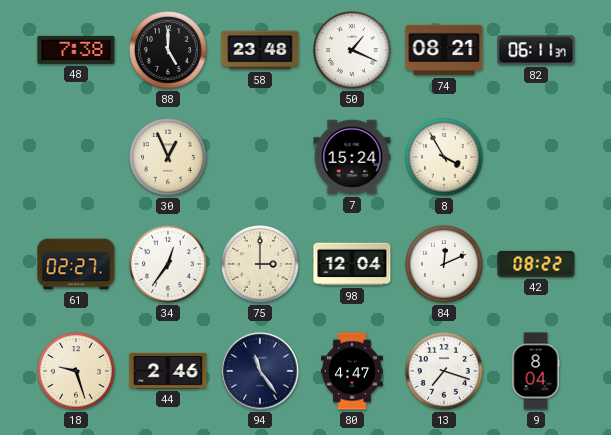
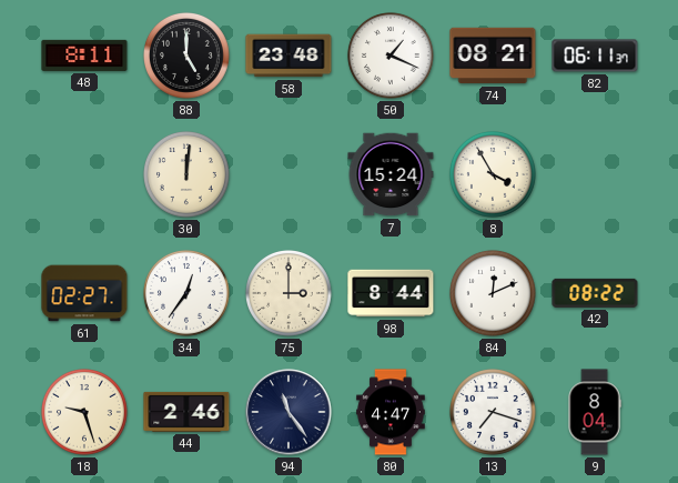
48: 7:38 -> 8:11 (84, 56)
30: 12:56 -> 12:01 (188, 175)
98: 12:04 -> 8:44 (391, 293)
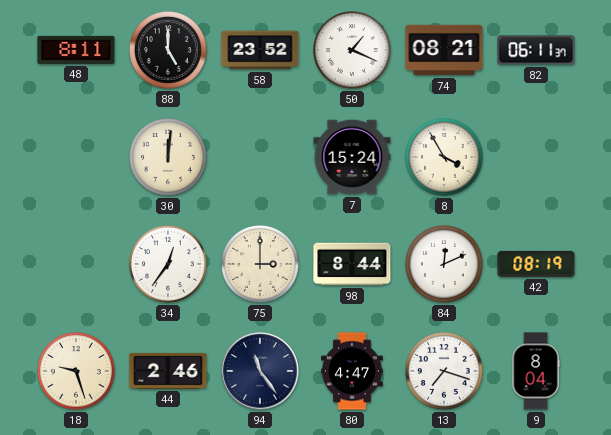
58: 23:48 -> 23:52 (260, 50)
61: 02:27 -> none (84, 293)
42: 08:22 -> 08:19 (536, 264)
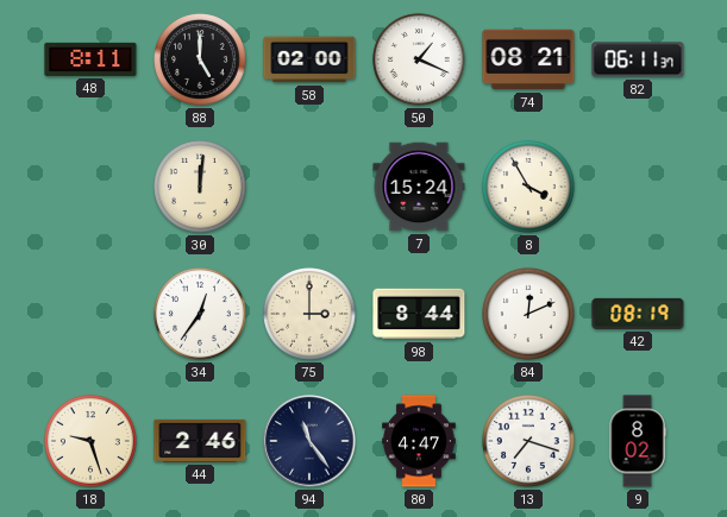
58: 23:52 -> 02:00 (309, 59)
9: 8:04 -> 8:02 (638, 441)
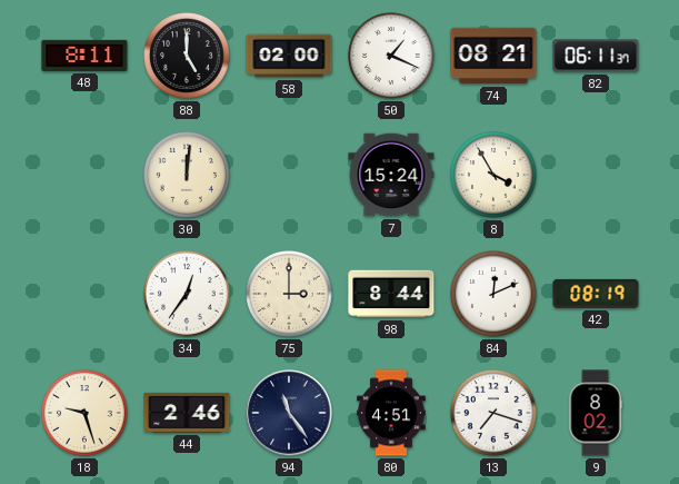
80: 4:47 -> 4:51 (391, 413)
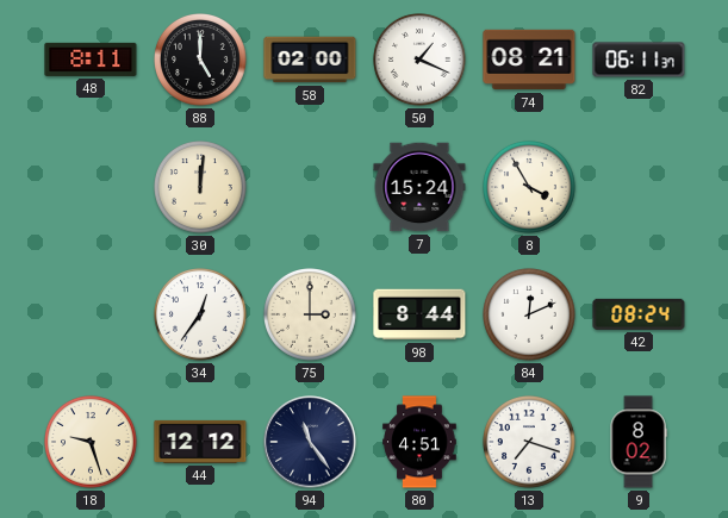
42: 08:19 -> 08:24 (639, 314)
44: 2:46 -> 12:12 (200, 442)
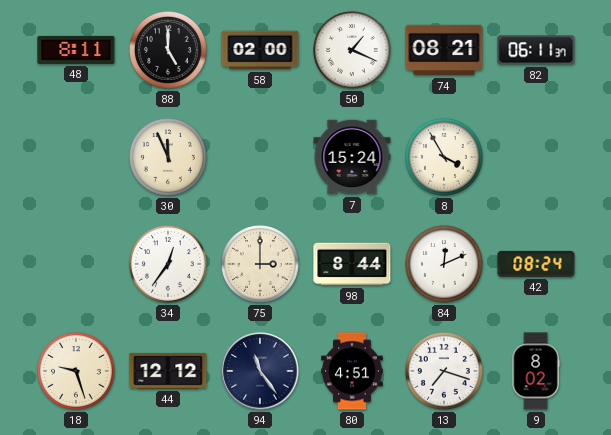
30: 12:01 -> 11:56 (169, 158)
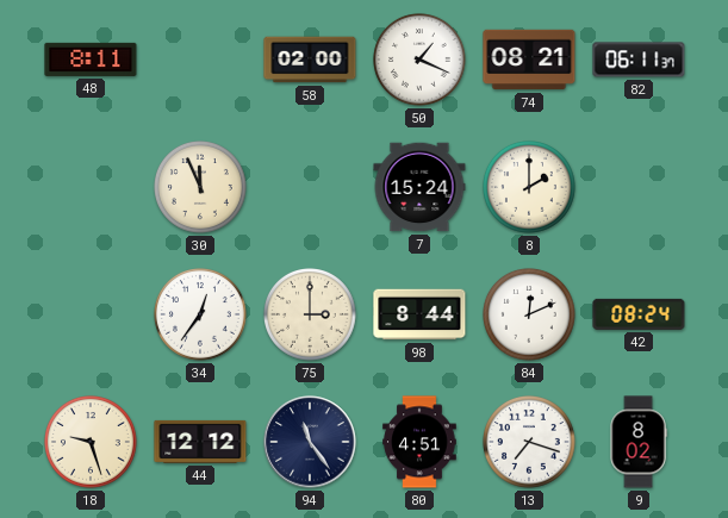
88: 5:00 -> none (169, 51)
8: 3:55 -> 2:00 (530, 188)
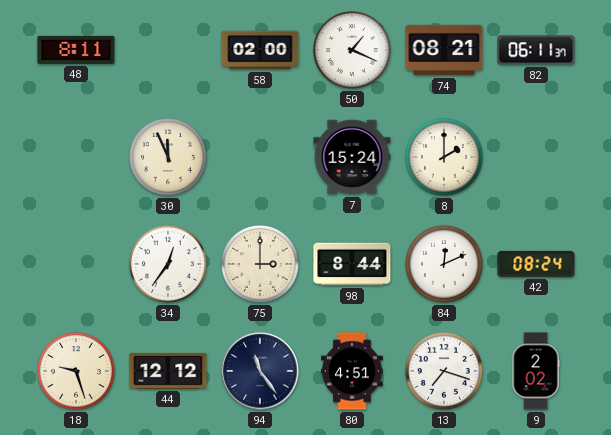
9: 8:02 -> 2:02 (536, 371)
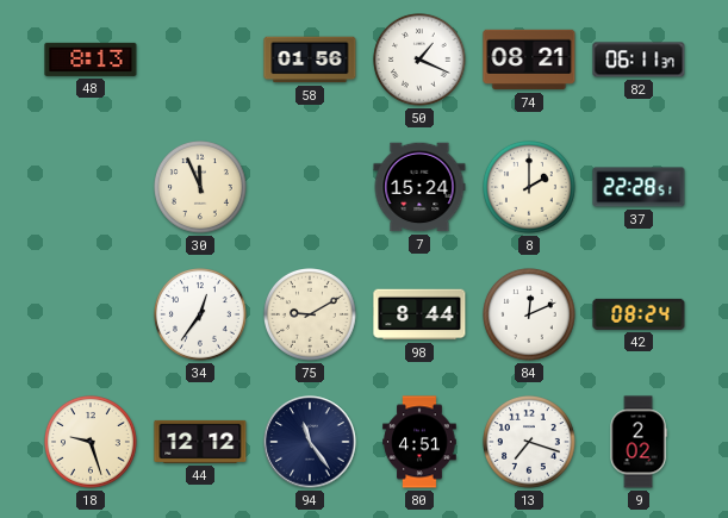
48: 8:11 -> 8:13 (91, 60)
58: 02:00 -> 01:56 (310, 60)
37: none -> 22:28 (639, 187)
75: 3:00 -> 9:10 (311, 316)
